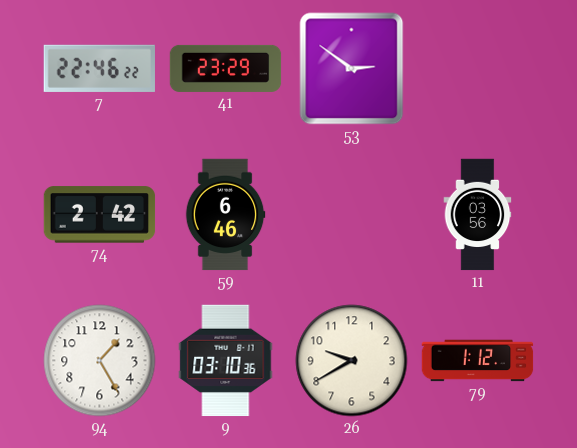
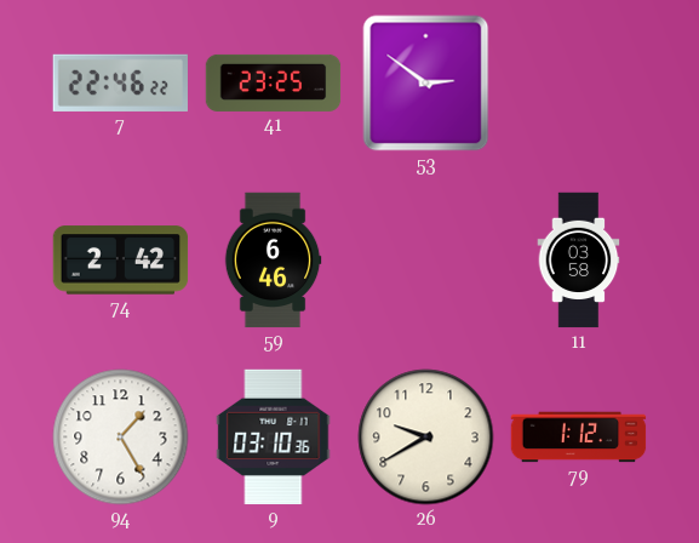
41: 23:29 -> 23:25 (274, 82)
11: 03:56 -> 03:58 (579, 261)
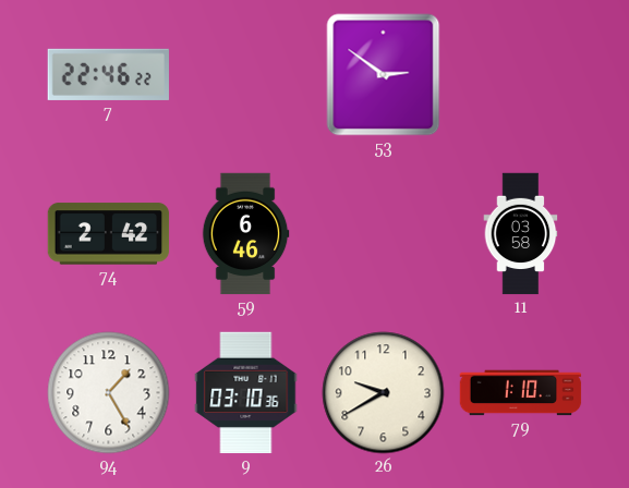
41: 23:25 -> none (274, 82)
79: 1:12 -> 1:10 (521, 393)
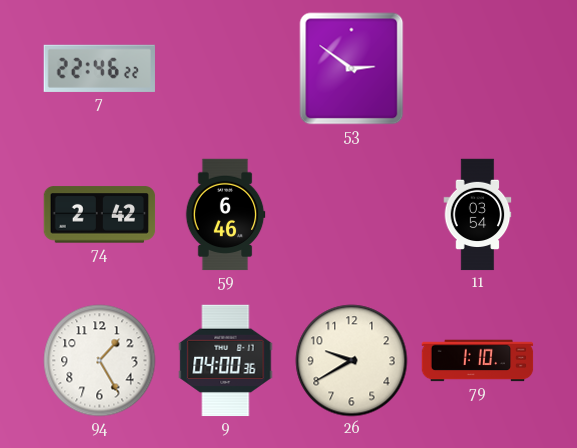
11: 03:58 -> 03:54 (478, 215)
9: 03:10 -> 04:00 (226, 361)
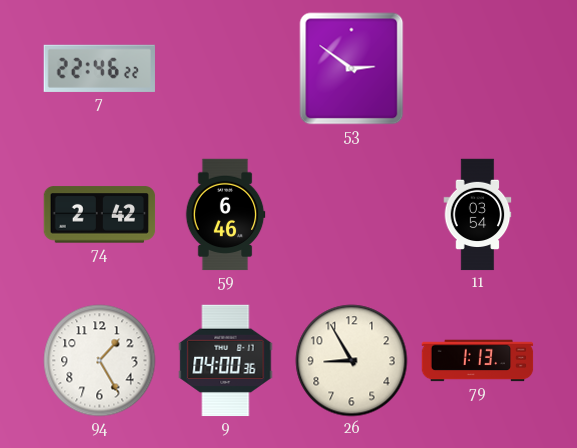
26: 9:40 -> 8:55 (352, 361)
79: 1:10 -> 1:13 (478, 361)
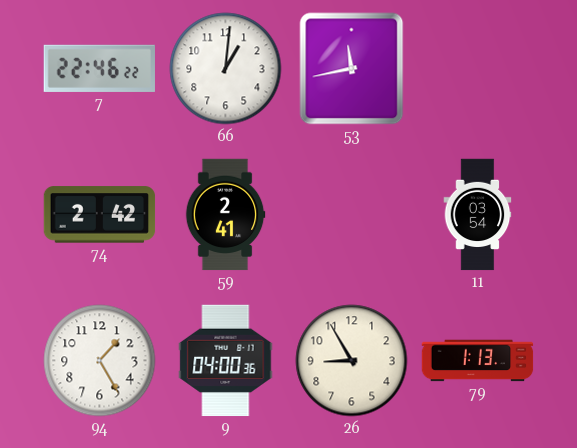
66: none -> 1:01 (226, 69)
53: 2:51 -> 11:43 (352, 69)
59: 6:46 -> 2:41 (225, 215)
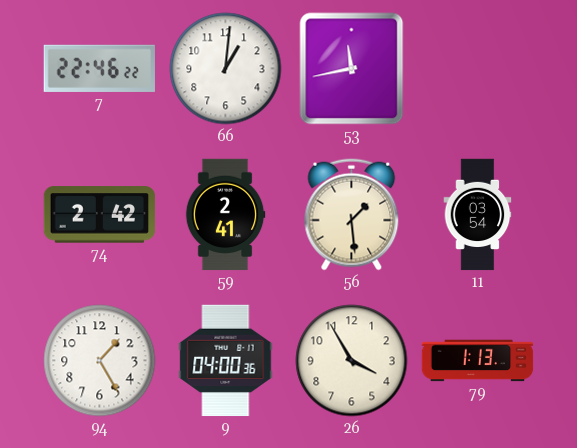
56: none -> 1:29 (352, 215)
26: 8:55 -> 3:55 (352, 361)
